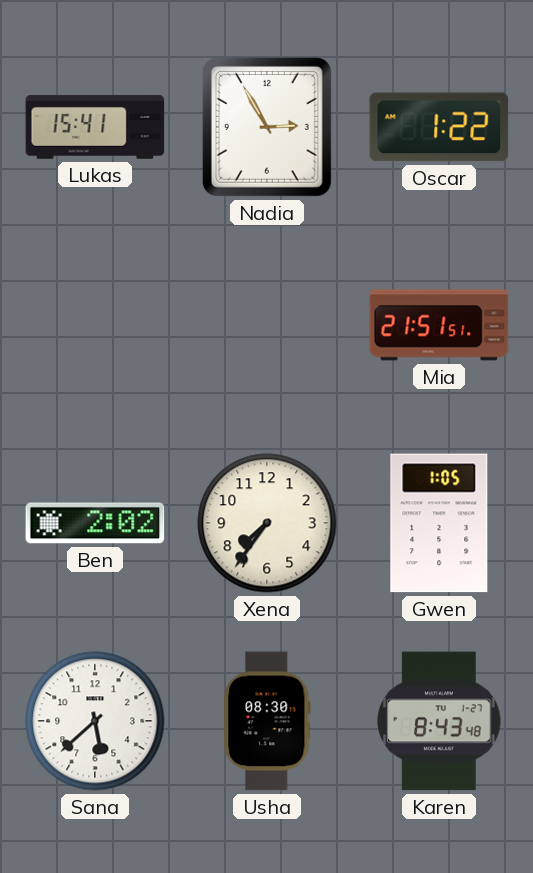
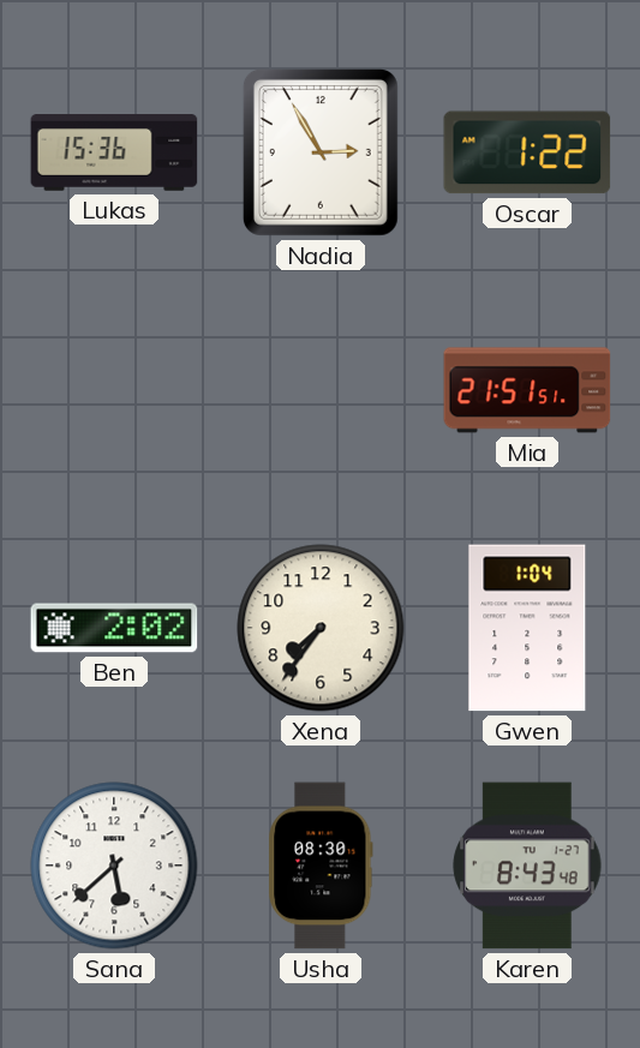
Lukas: 15:41 -> 15:36 (114, 152)
Gwen: 1:05 -> 1:04 (527, 628)
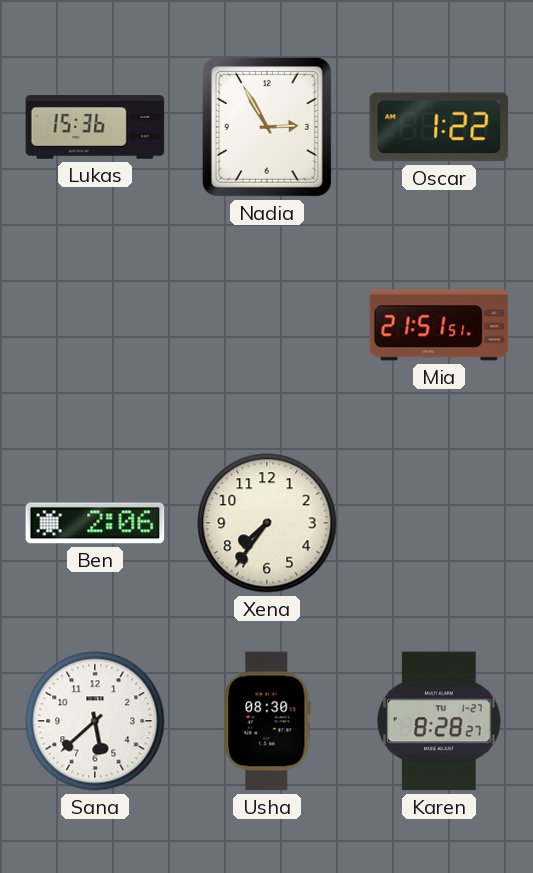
Ben: 2:02 -> 2:06 (95, 523)
Gwen: 1:04 -> none (527, 628)
Karen: 8:43 -> 8:28 (439, 721)
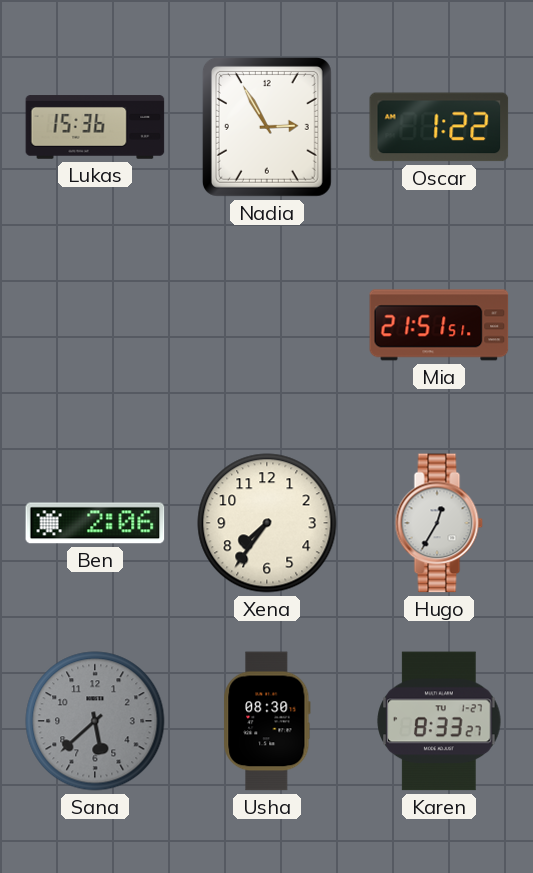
Hugo: none -> 12:35 (439, 523)
Sana dial: white -> grey (95, 721)
Karen: 8:28 -> 8:33 (439, 721)
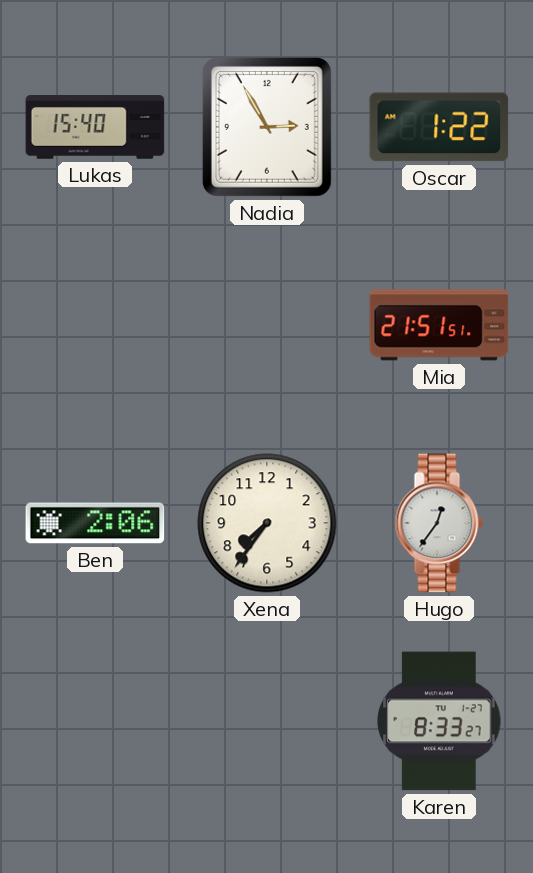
Lukas: 15:36 -> 15:40 (95, 127)
Hugo: 12:35 -> 12:36 (439, 523)
Sana: 5:38 -> none (95, 721)
Usha: 08:30 -> none (267, 721)
